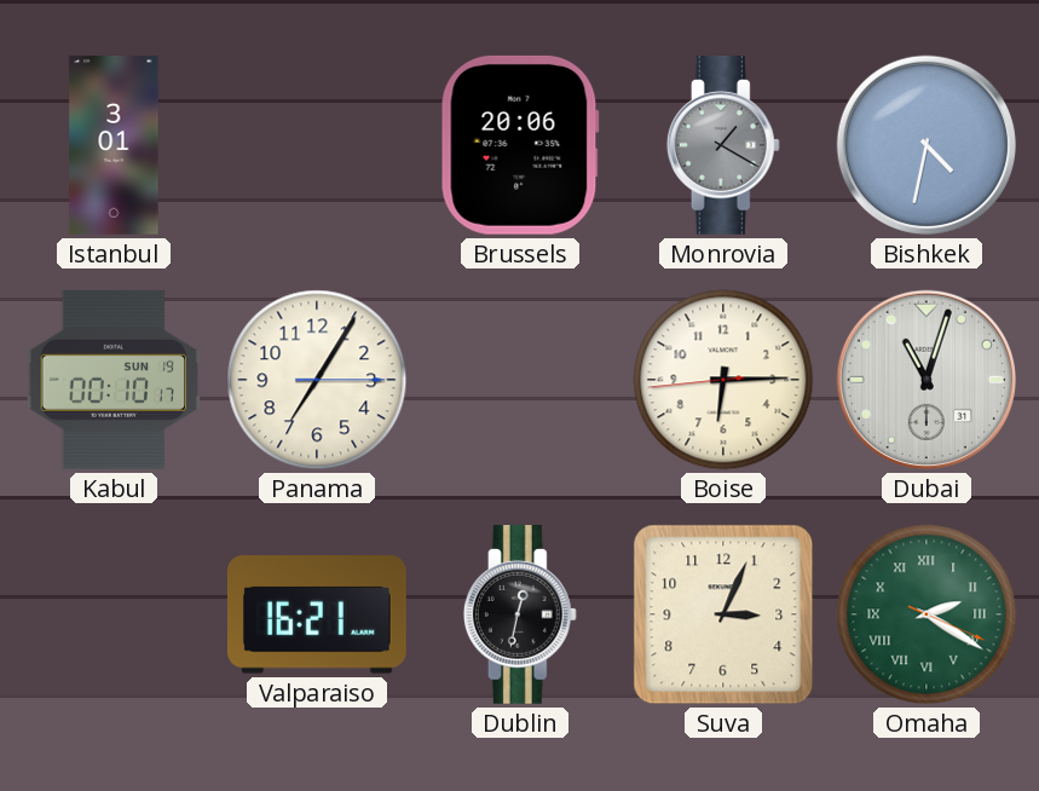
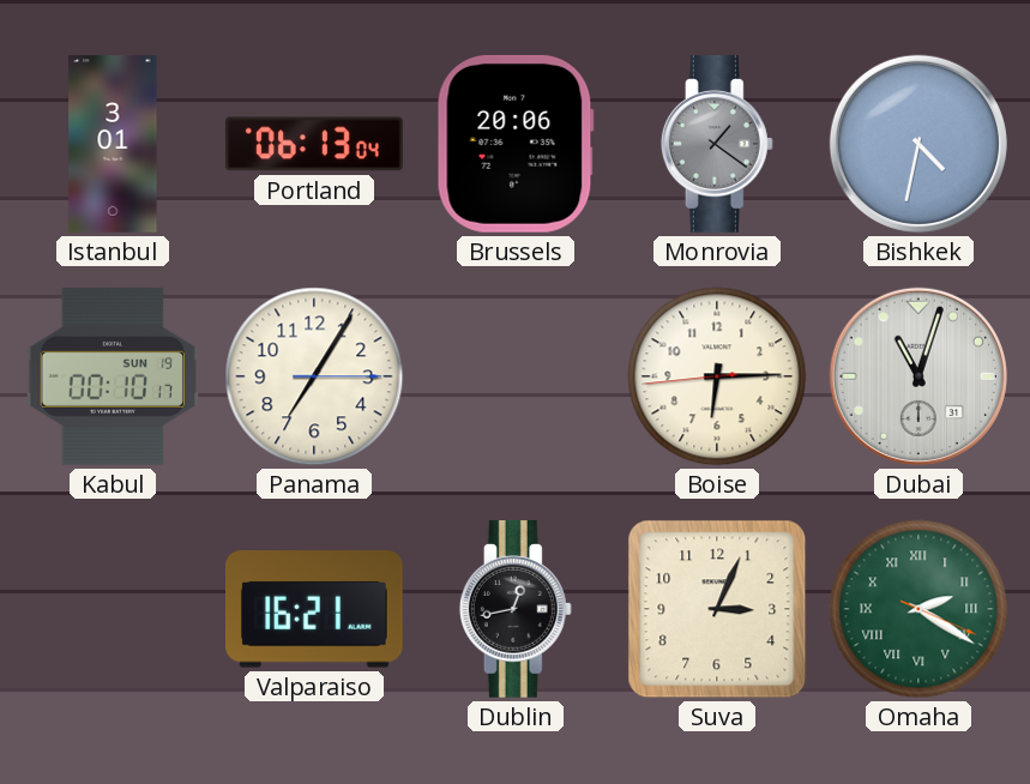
Portland: none -> 06:13 (314, 144)
Monrovia: 1:20 -> 1:21 (717, 145)
Dublin: 12:32 -> 12:43 (516, 610)
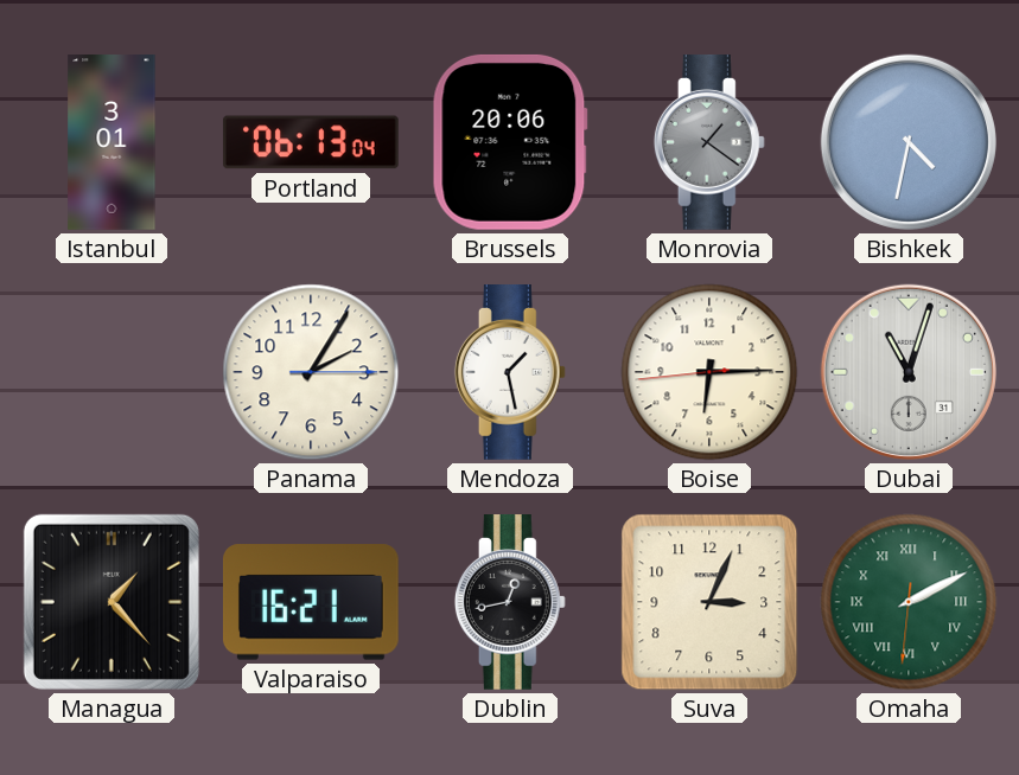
Kabul: 00:10 -> none (112, 376)
Panama: 7:05 -> 2:05 (311, 372)
Mendoza: none -> 1:28 (510, 373)
Managua: none -> 1:23 (112, 602)
Omaha: 2:20 -> 2:10 (909, 602)
